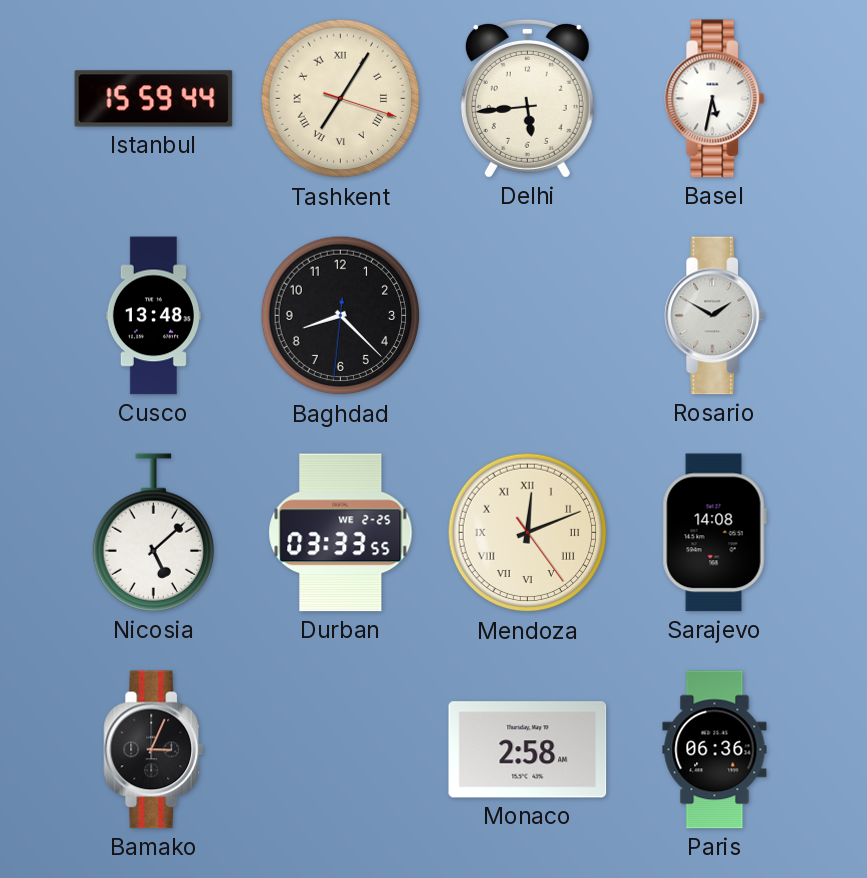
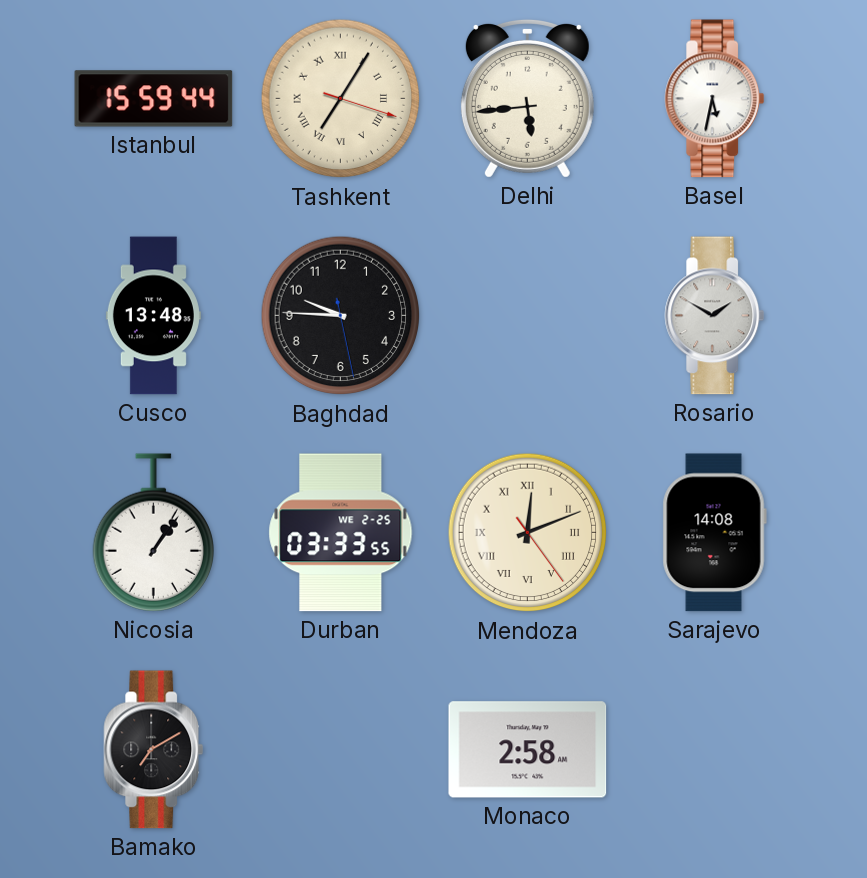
Baghdad: 8:22 -> 9:45 (341, 316)
Nicosia: 5:08 -> 1:06 (153, 533)
Bamako: 3:04 -> 7:10 (154, 750)
Paris: 06:36 -> none (715, 750)
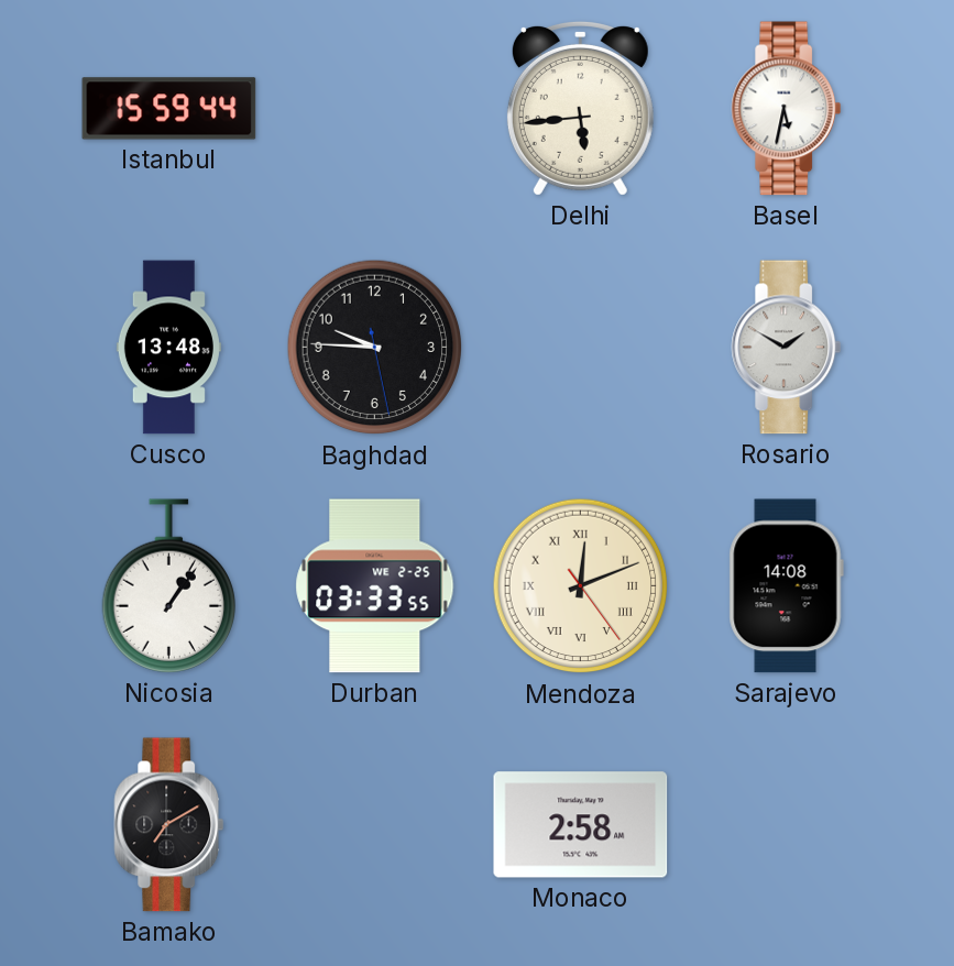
Tashkent: 7:05 -> none (341, 99)
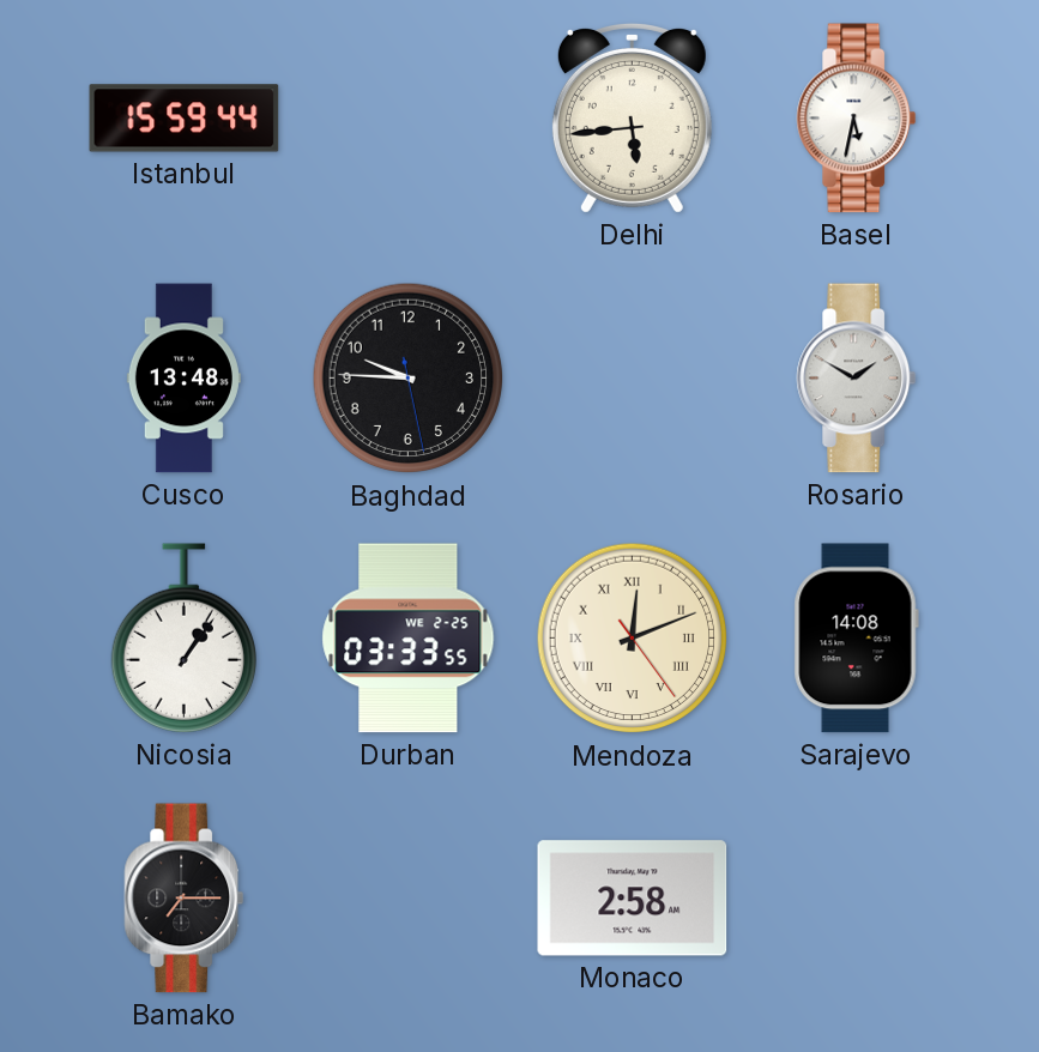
Bamako: 7:10 -> 7:15 (185, 899)
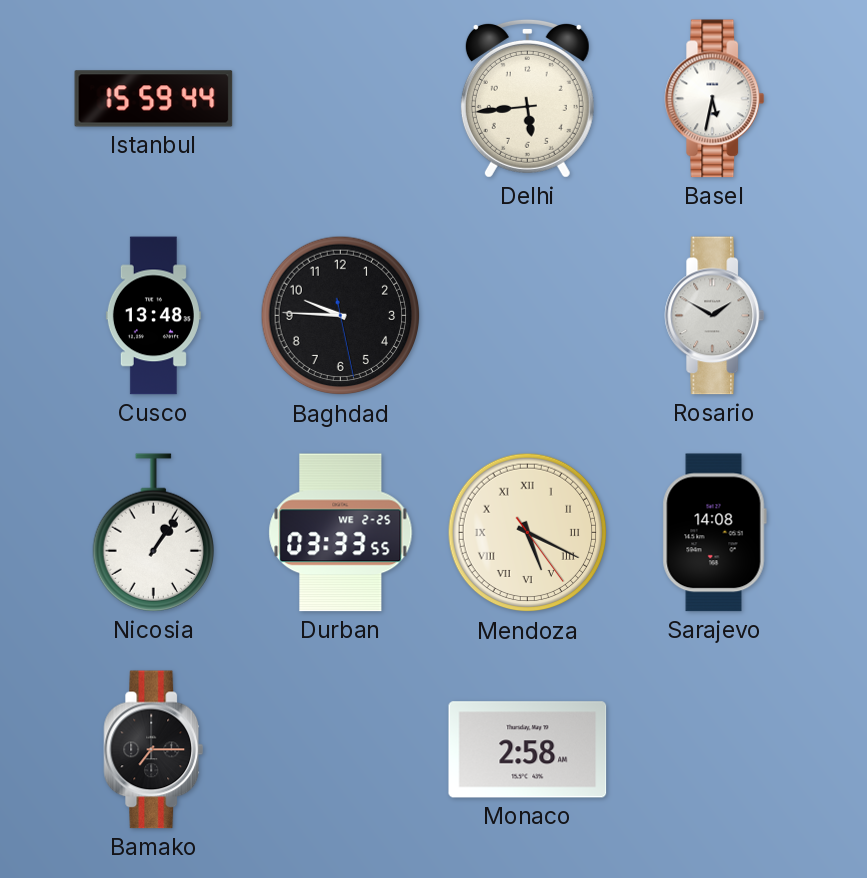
Mendoza: 12:11 -> 5:19 (528, 533)
